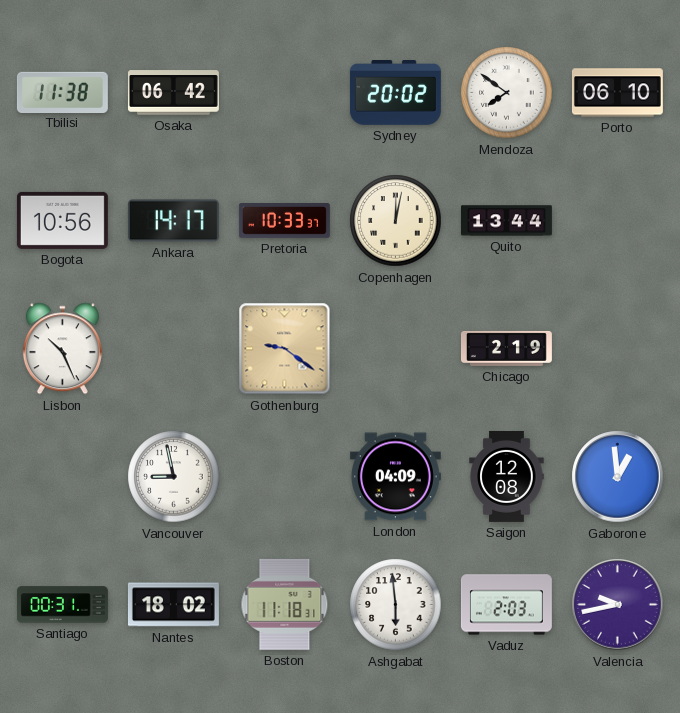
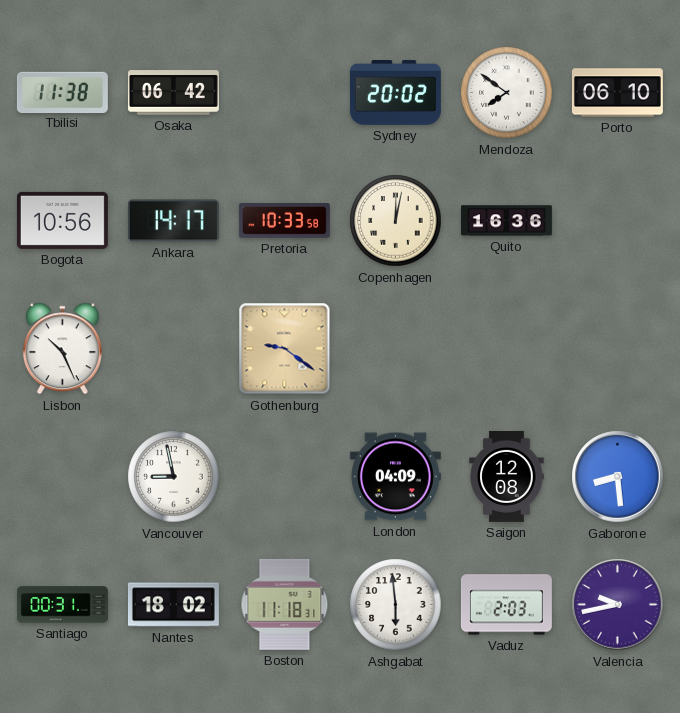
Pretoria: 10:33:37 -> 10:33:58 (284, 221)
Quito: 13:44 -> 16:36 (506, 221)
Chicago: 2:19 -> none (506, 348)
Gaborone: 12:59 -> 8:29 (618, 477)
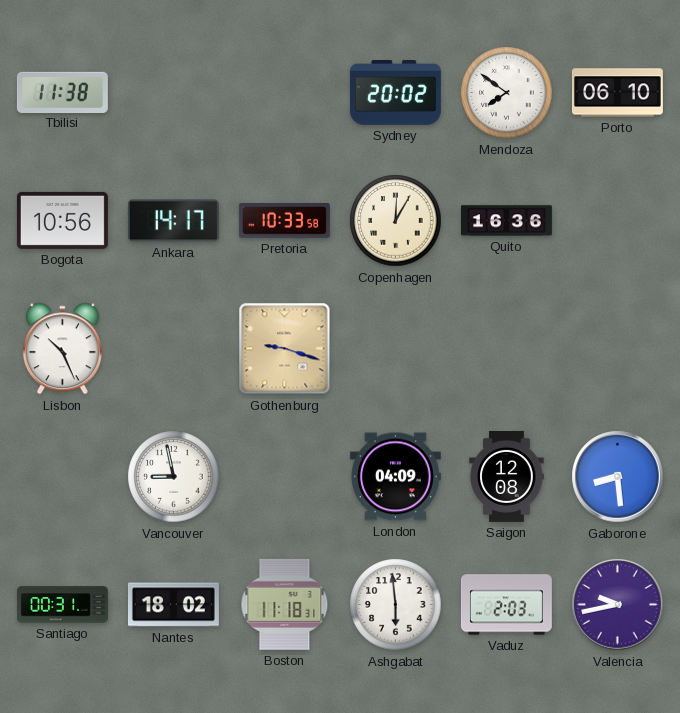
Osaka: 06:42 -> none (173, 93)
Copenhagen: 12:02 -> 12:05 (396, 221)
Gothenburg: 9:21 -> 9:18 (285, 349)
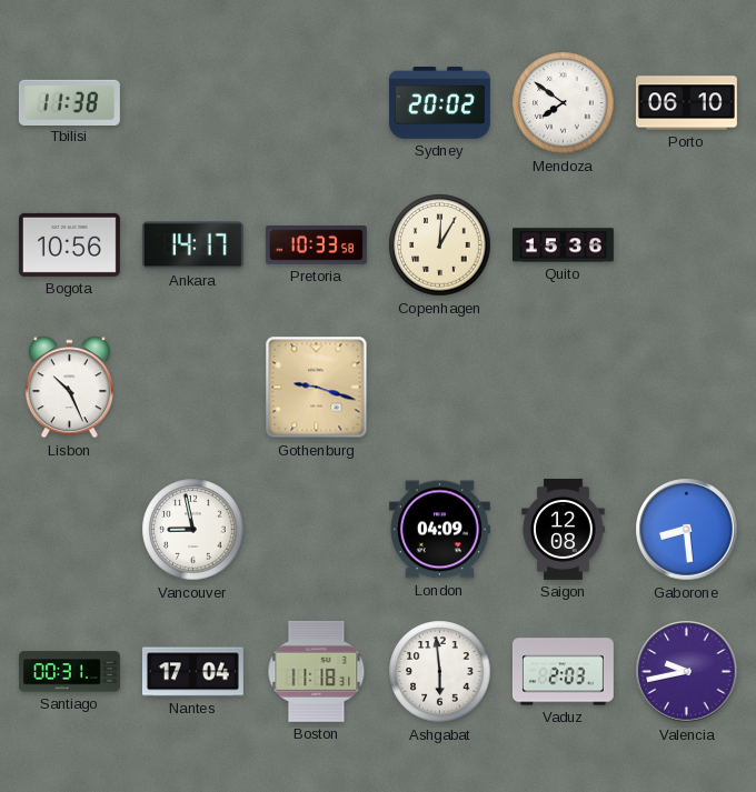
Quito: 16:36 -> 15:36 (563, 245)
Nantes: 18:02 -> 17:04 (192, 672)
